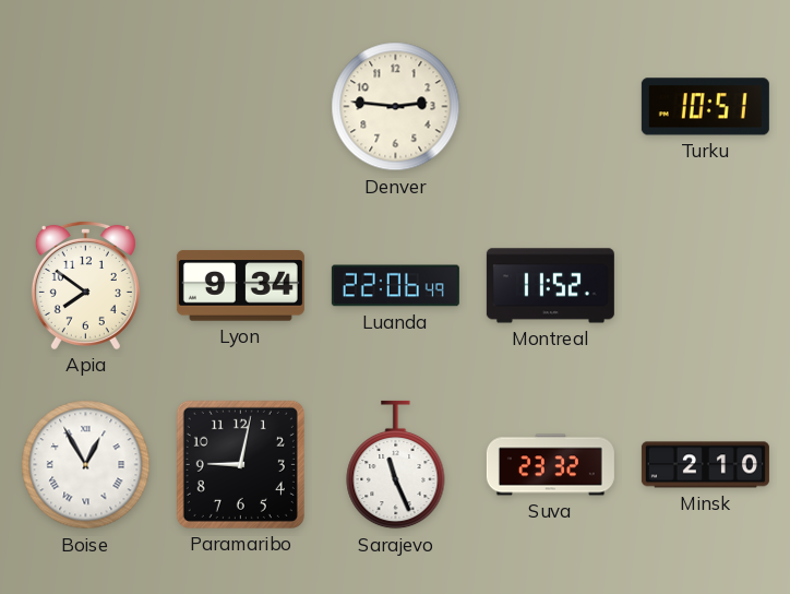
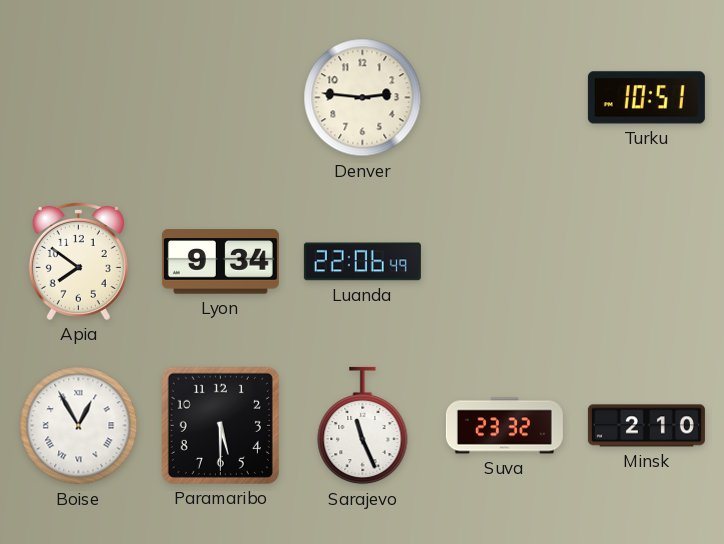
Montreal: 11:52 -> none (550, 286)
Paramaribo: 9:02 -> 5:30 (220, 425)
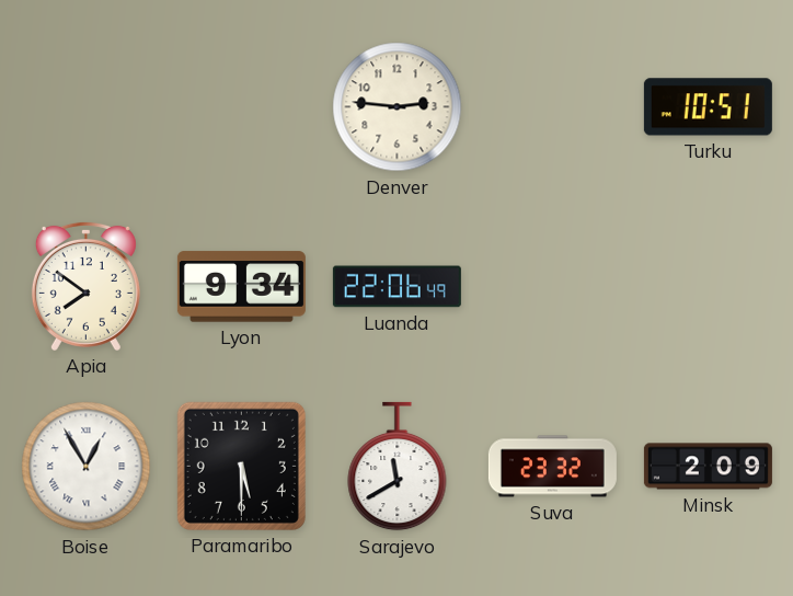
Sarajevo: 11:26 -> 11:40 (398, 467)
Minsk: 2:10 -> 2:09 (708, 467)
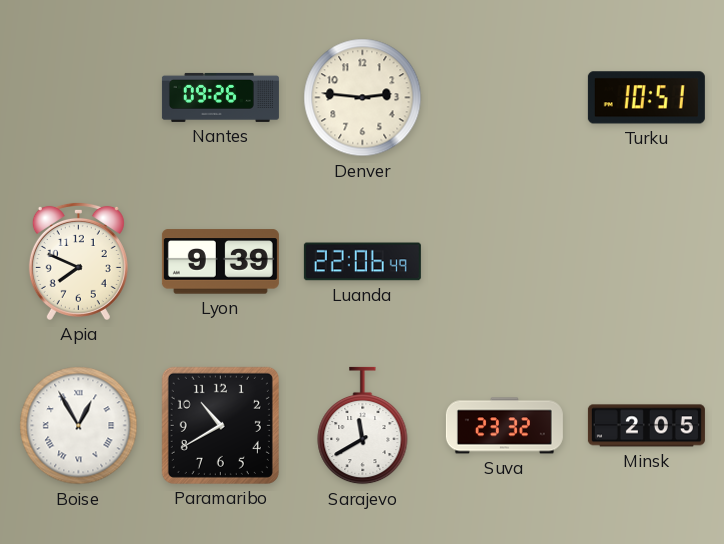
Nantes: none -> 09:26 (220, 97)
Apia: 7:51 -> 7:49 (78, 261)
Lyon: 9:34 -> 9:39 (220, 262)
Paramaribo: 5:30 -> 10:40 (220, 425)
Minsk: 2:09 -> 2:05 (646, 426)
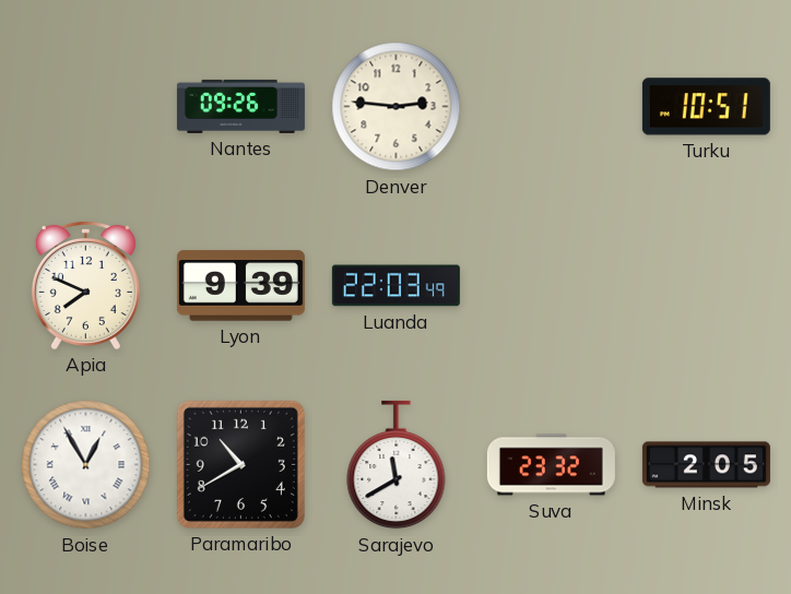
Luanda: 22:06 -> 22:03 (395, 286)
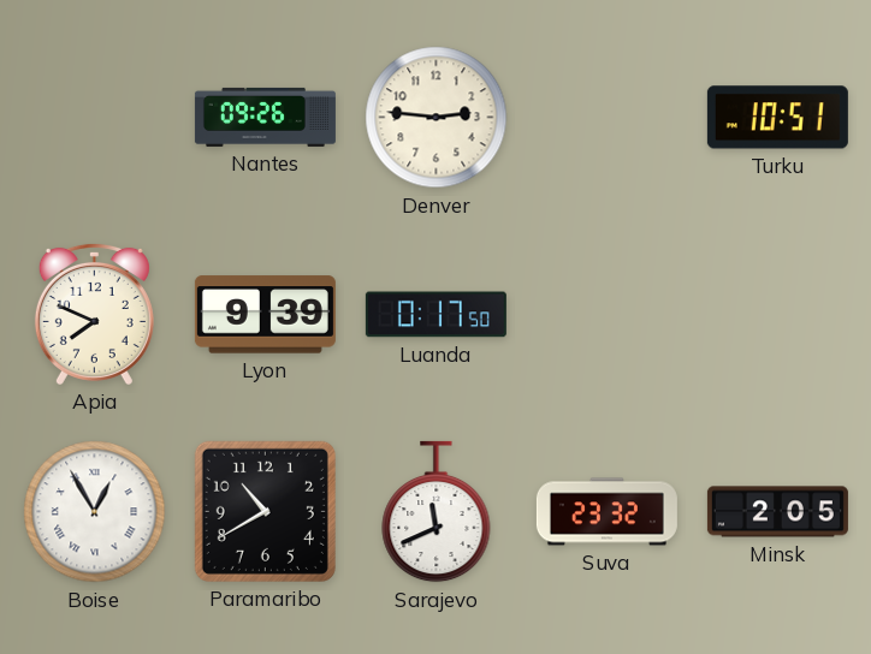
Luanda: 22:03 -> 0:17 (435, 315)
Sarajevo: 11:40 -> 11:41 (437, 512)
